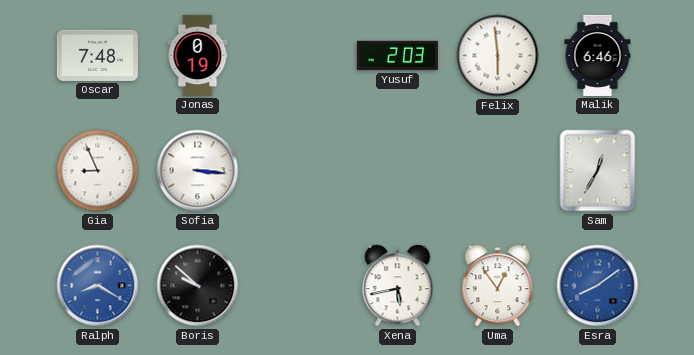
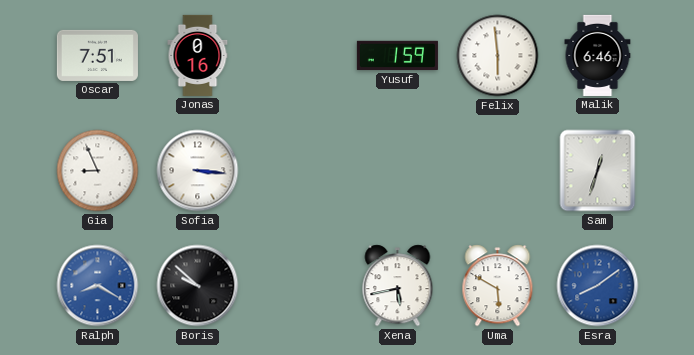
Oscar: 7:48 -> 7:51 (97, 55)
Jonas: 0:19 -> 0:16 (198, 55)
Yusuf: 2:03 -> 1:59 (397, 56)
Sam: 12:35 -> 12:33 (598, 171)
Uma: 12:54 -> 5:50 (498, 286)
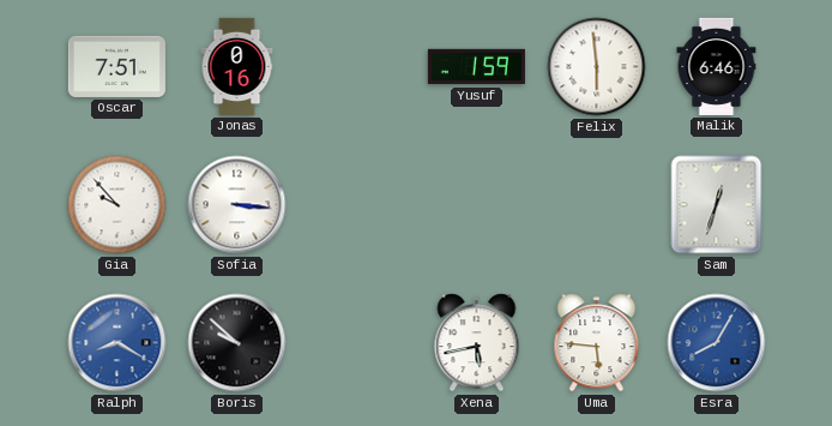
Gia: 8:56 -> 9:53 (117, 205)
Uma: 5:50 -> 5:46 (597, 343)
Esra: 8:09 -> 8:05 (717, 343)
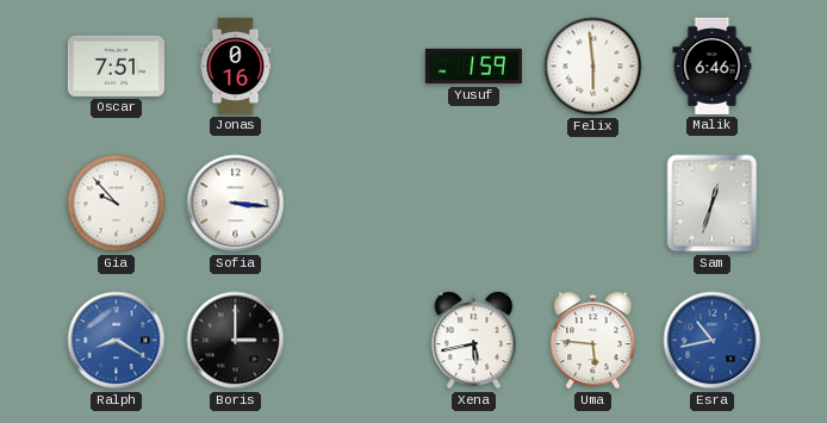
Boris: 9:52 -> 3:00 (236, 341)
Esra: 8:05 -> 10:43 (713, 341)
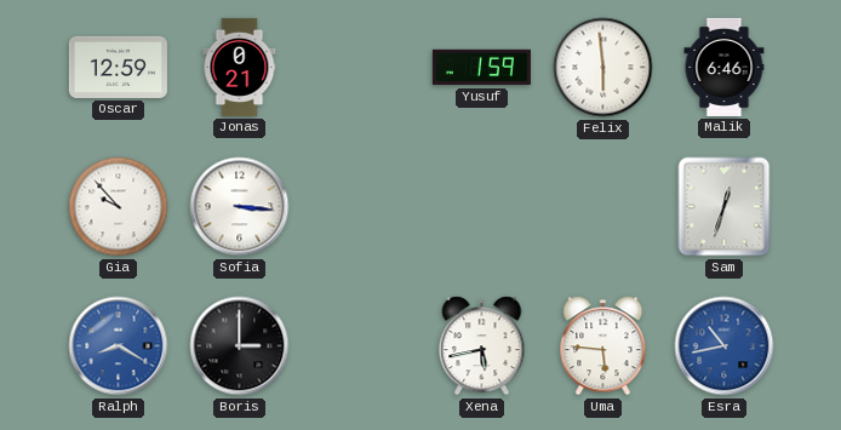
Oscar: 7:51 -> 12:59 (118, 67)
Jonas: 0:16 -> 0:21 (240, 67)
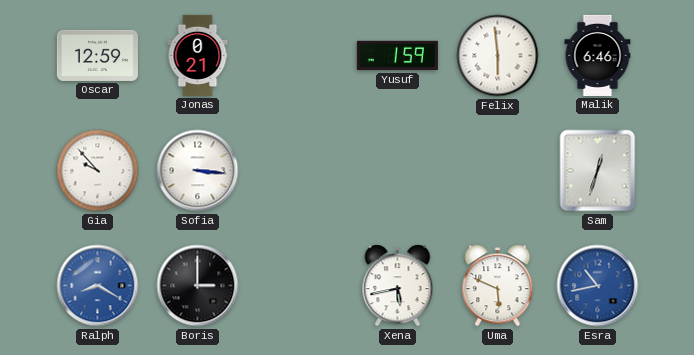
Uma: 5:46 -> 5:49 (498, 286)
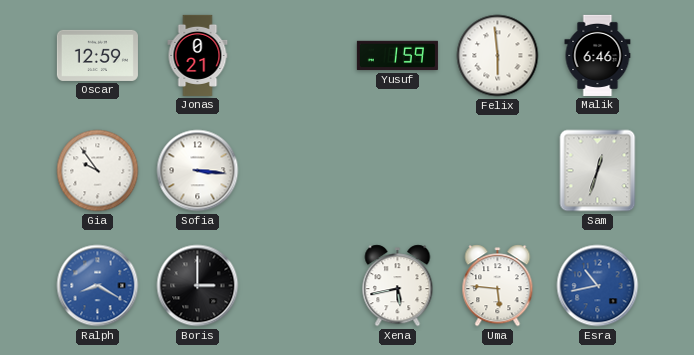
Gia: 9:53 -> 9:54 (98, 171)
Uma: 5:49 -> 5:46 (498, 286)
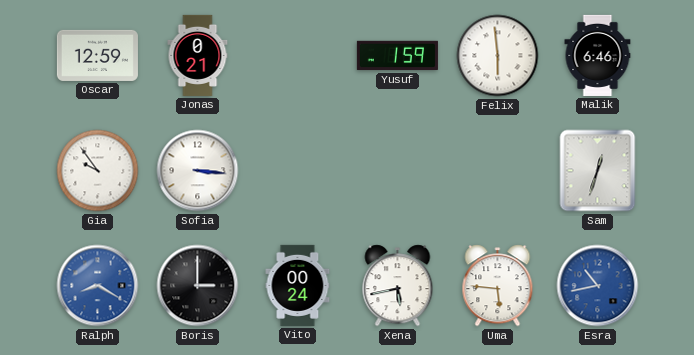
Vito: none -> 00:24 (298, 285)
